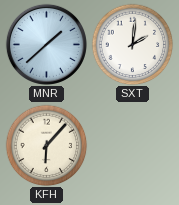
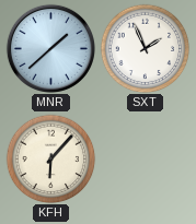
SXT: 2:01 -> 1:56 (145, 48)
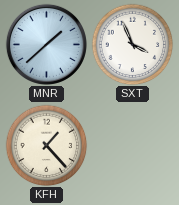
SXT: 1:56 -> 3:56 (132, 44)
KFH: 6:07 -> 1:23 (46, 145)
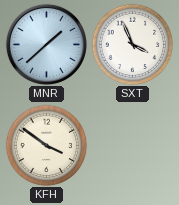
KFH: 1:23 -> 3:51 (46, 145)
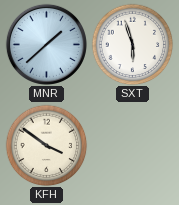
SXT: 3:56 -> 5:57 (132, 44)
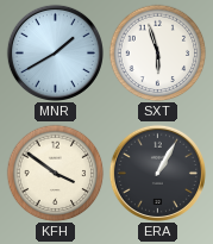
MNR: 1:38 -> 1:40 (55, 52)
ERA: none -> 1:05 (157, 173)
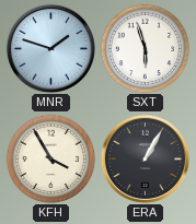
MNR: 1:40 -> 1:48 (50, 48)
KFH: 3:51 -> 3:55 (50, 158)
